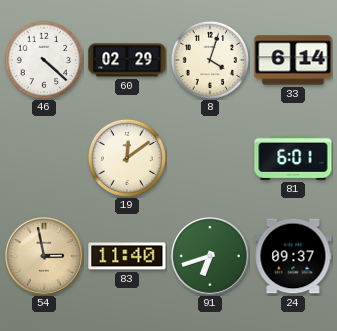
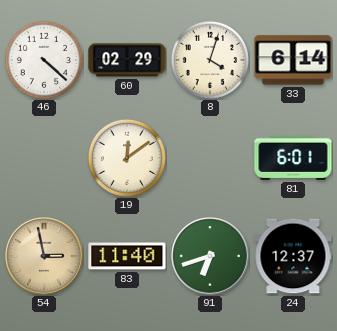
24: 09:37 -> 12:37 (293, 256)
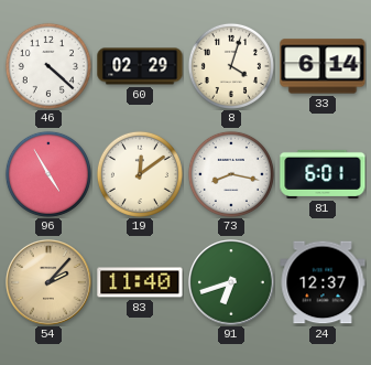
96: none -> 4:55 (48, 174)
73: none -> 8:17 (231, 174)
54: 2:58 -> 2:07 (48, 282)
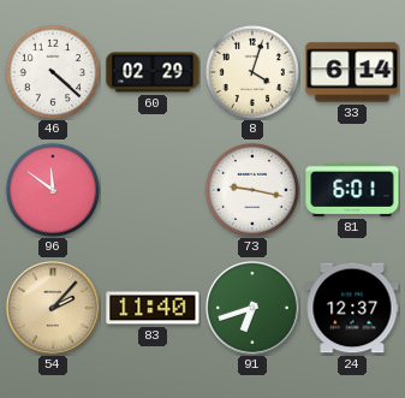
96: 4:55 -> 11:51 (53, 190)
19: 12:09 -> none (140, 174)
73: 8:17 -> 9:17 (252, 190)
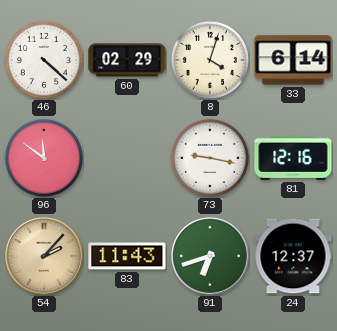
81: 6:01 -> 12:16 (293, 158)
83: 11:40 -> 11:43 (127, 256)
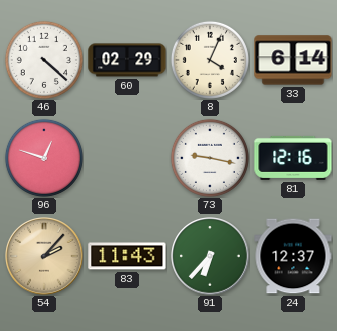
8: 4:03 -> 4:04 (210, 60)
96: 11:51 -> 12:48 (44, 158)
91: 6:42 -> 6:37 (210, 256)
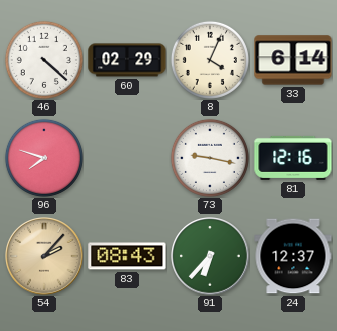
96: 12:48 -> 7:48 (44, 158)
83: 11:43 -> 08:43 (127, 256)
